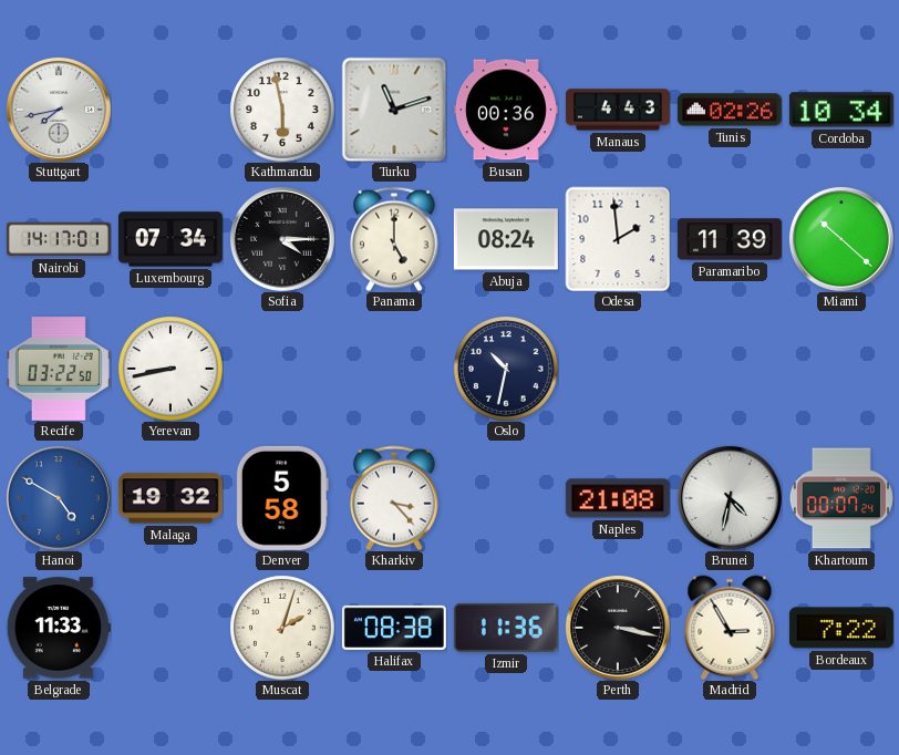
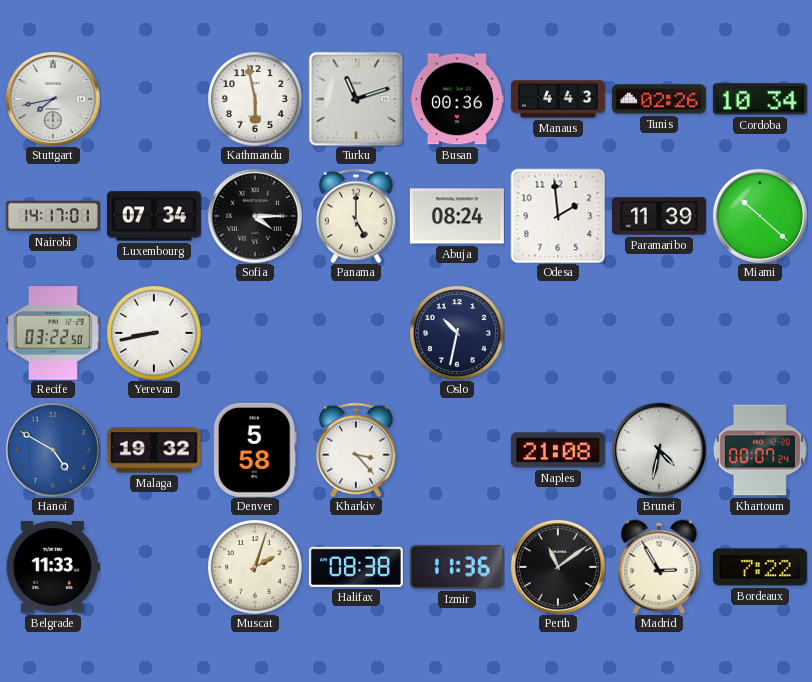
Perth: 3:17 -> 11:09 (558, 567)
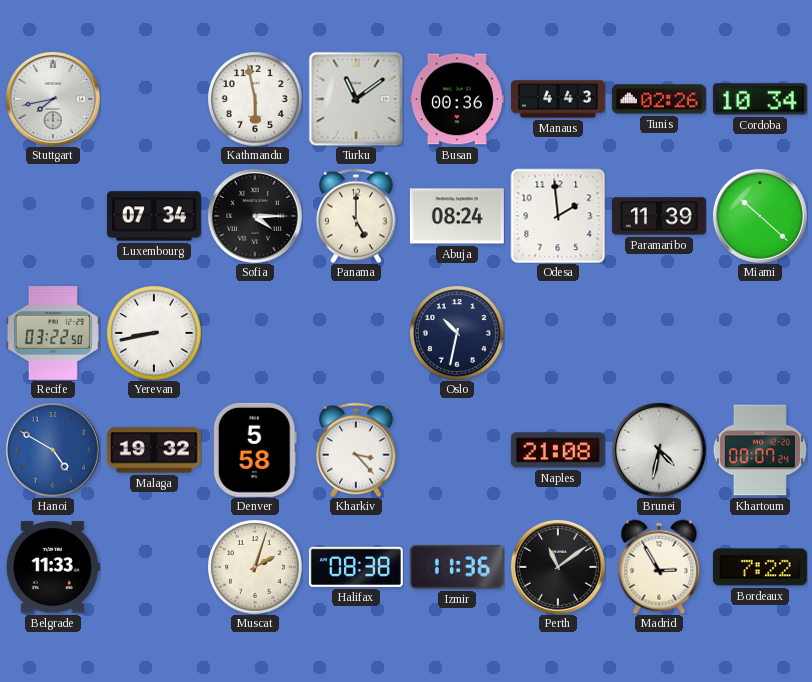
Turku: 11:12 -> 11:09 (356, 99)
Nairobi: 14:17 -> none (53, 216)
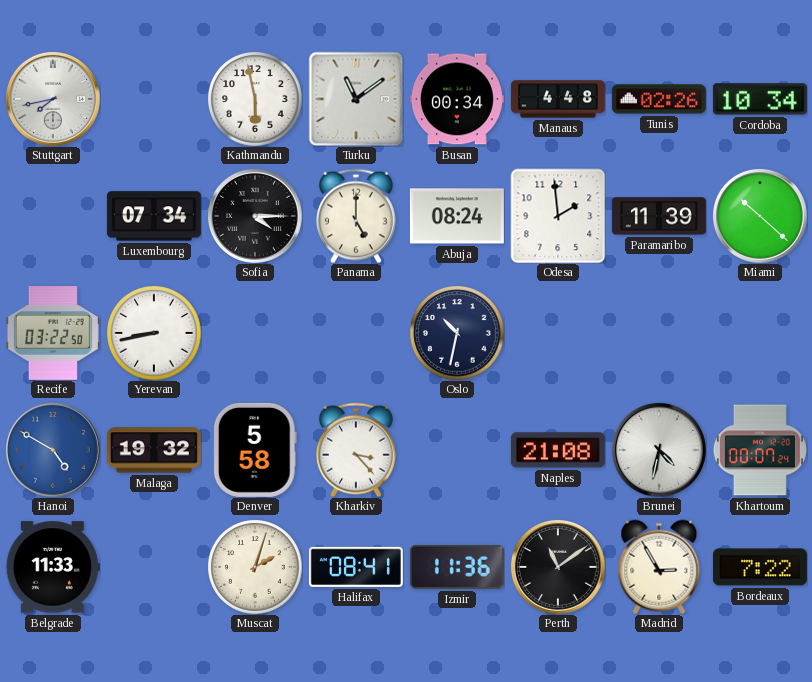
Busan: 00:36 -> 00:34 (457, 99)
Manaus: 4:43 -> 4:48 (558, 99)
Halifax: 08:38 -> 08:41 (356, 567)
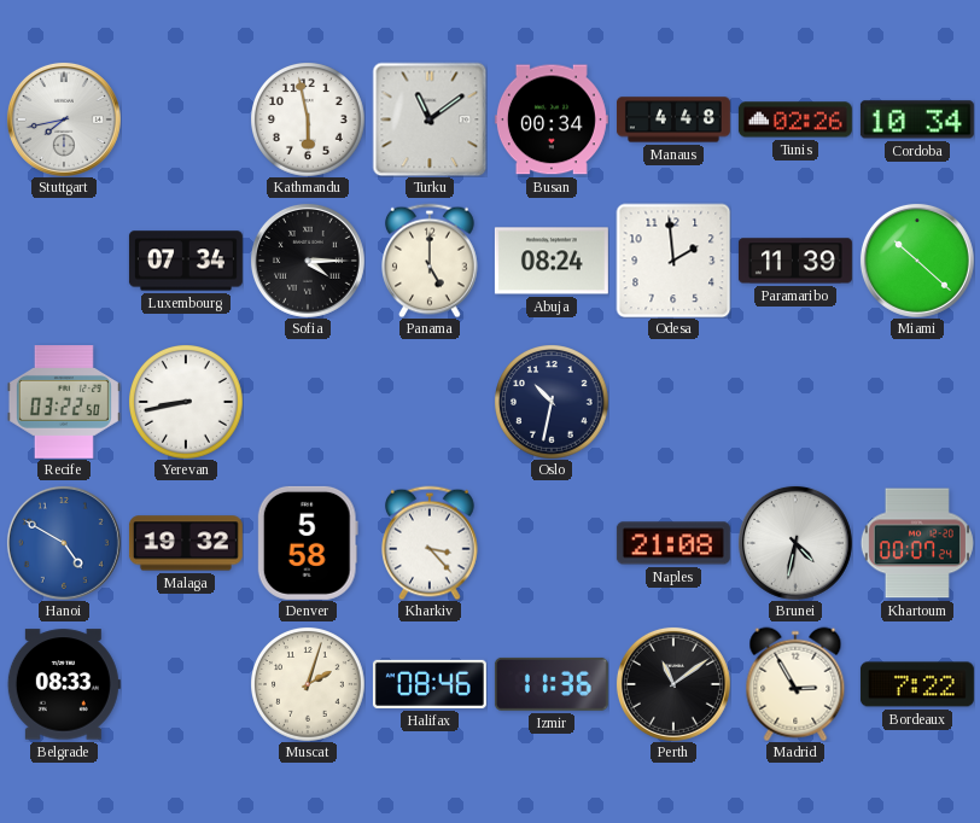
Belgrade: 11:33 -> 08:33 (64, 684)
Halifax: 08:41 -> 08:46 (430, 684)
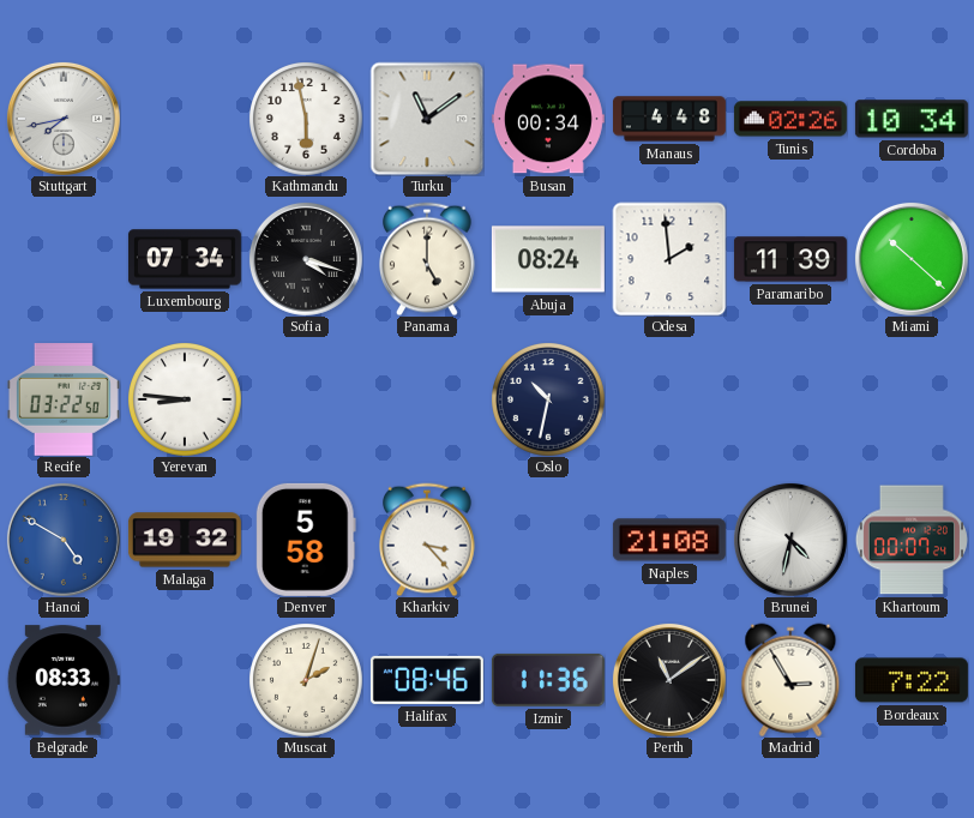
Sofia: 4:15 -> 4:18 (306, 259)
Yerevan: 8:43 -> 8:46 (185, 399)
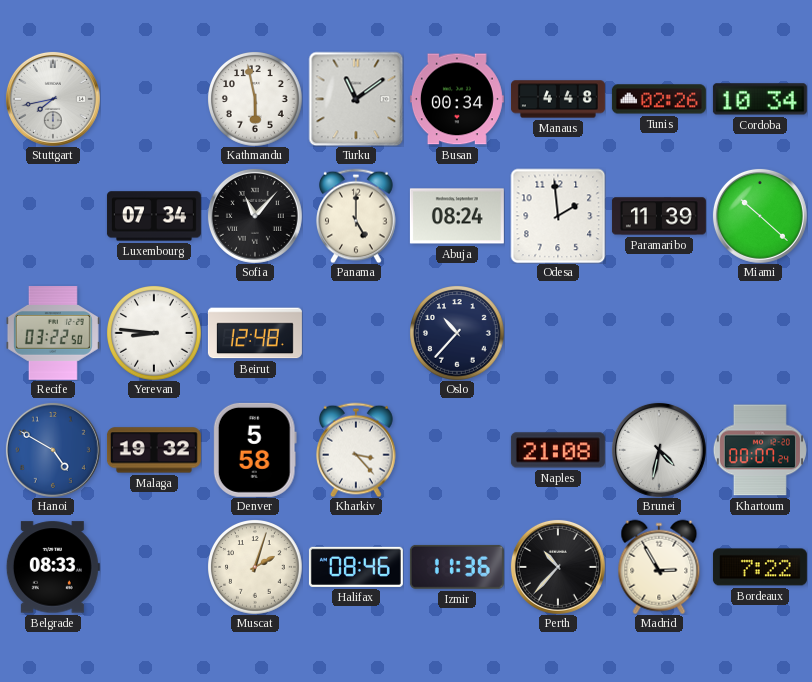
Sofia: 4:18 -> 11:07 (255, 216)
Beirut: none -> 12:48 (255, 333)
Oslo: 10:32 -> 10:37 (457, 333)
Perth: 11:09 -> 10:37 (558, 567)
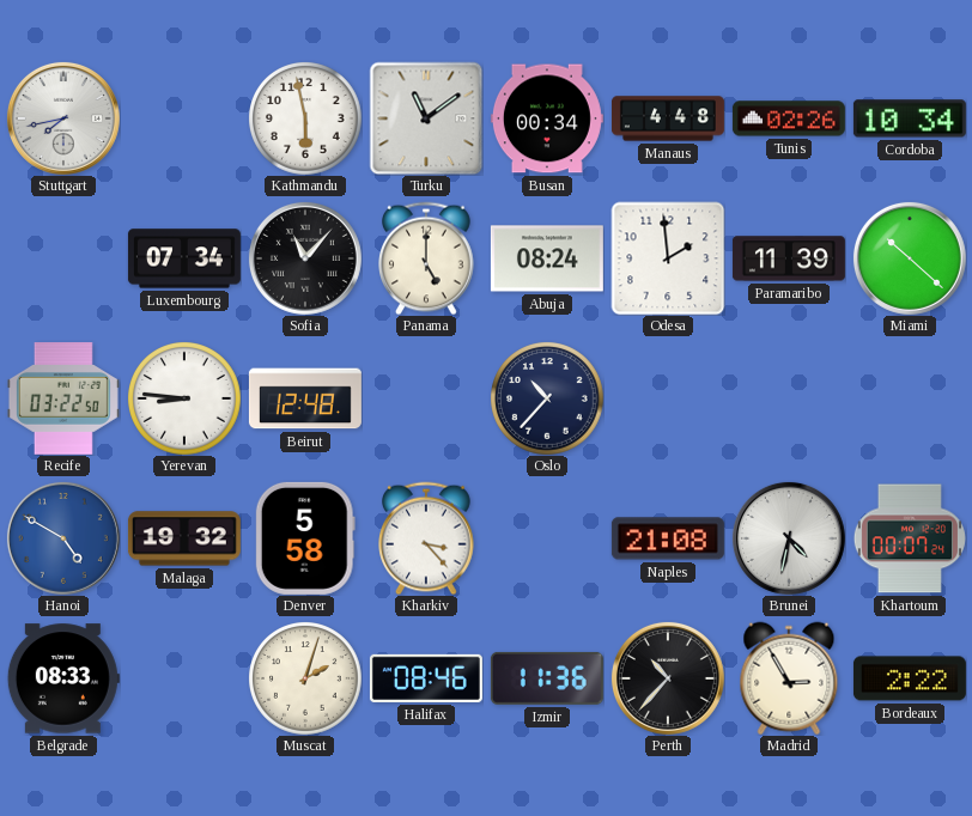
Bordeaux: 7:22 -> 2:22 (910, 678)
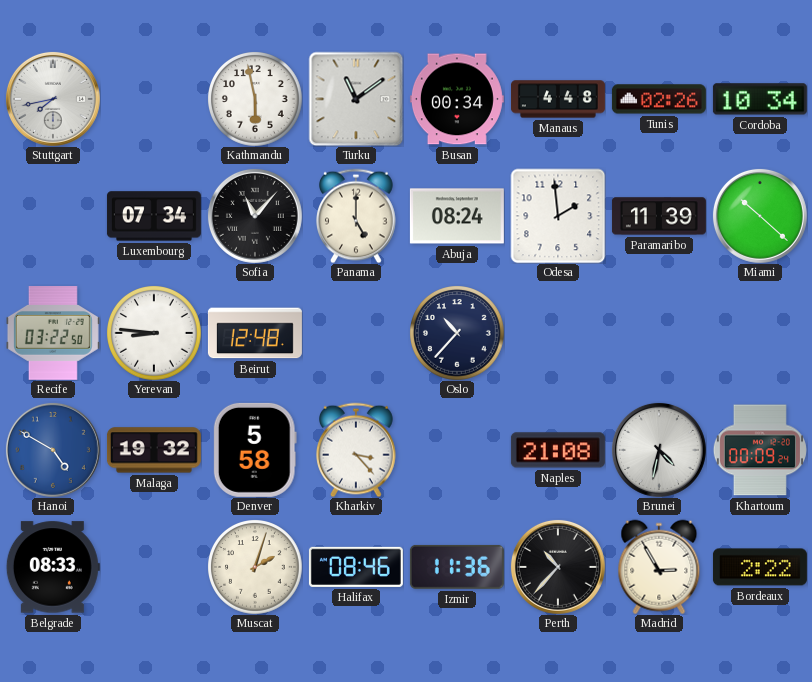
Khartoum: 00:07 -> 00:09 (760, 450)
